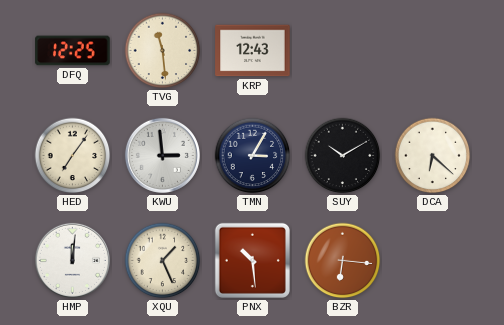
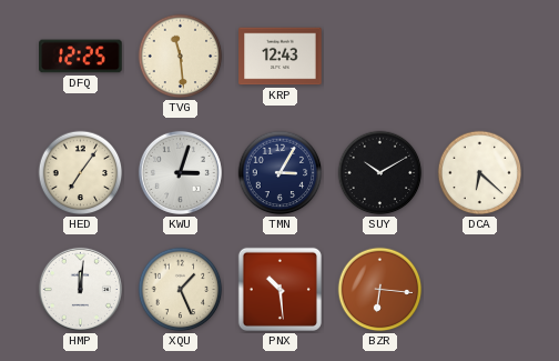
KWU: 2:59 -> 3:03 (180, 172)
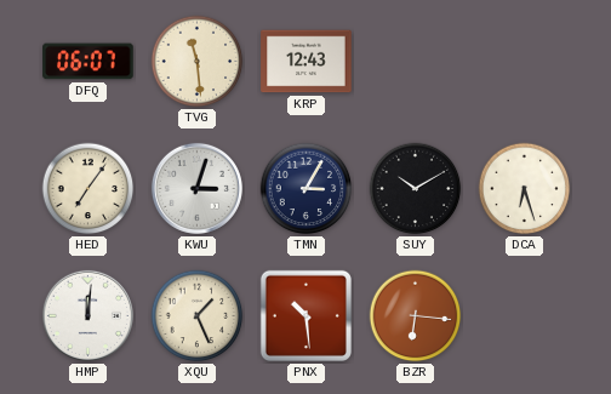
DFQ: 12:25 -> 06:07 (88, 62)
DCA: 6:22 -> 6:27 (525, 189)
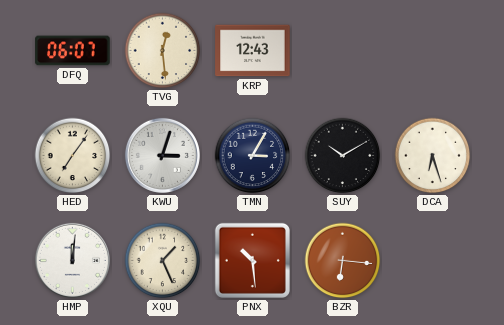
TVG: 11:29 -> 12:29 (163, 51)
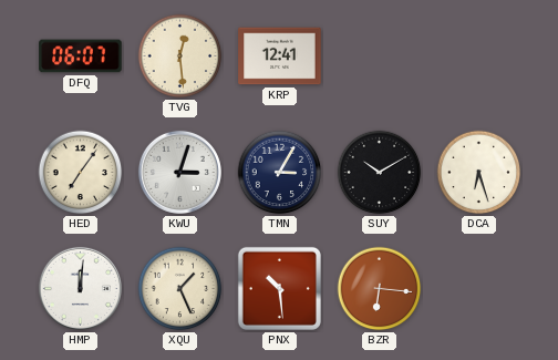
KRP: 12:43 -> 12:41 (280, 56)
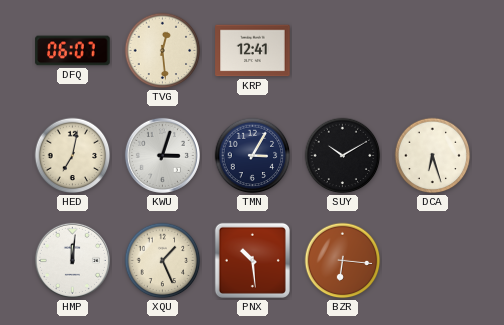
HED: 7:06 -> 7:02 (73, 156)
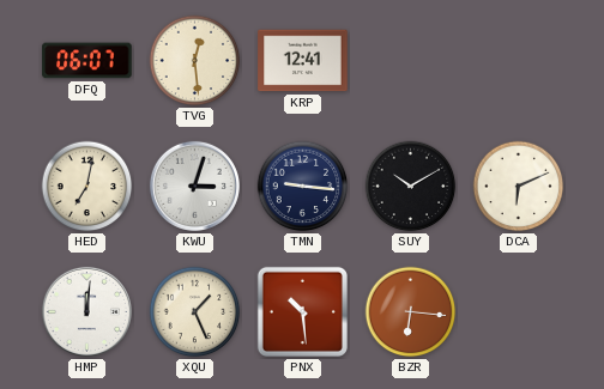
TMN: 3:05 -> 9:16 (303, 187)
DCA: 6:27 -> 6:11 (519, 187)
